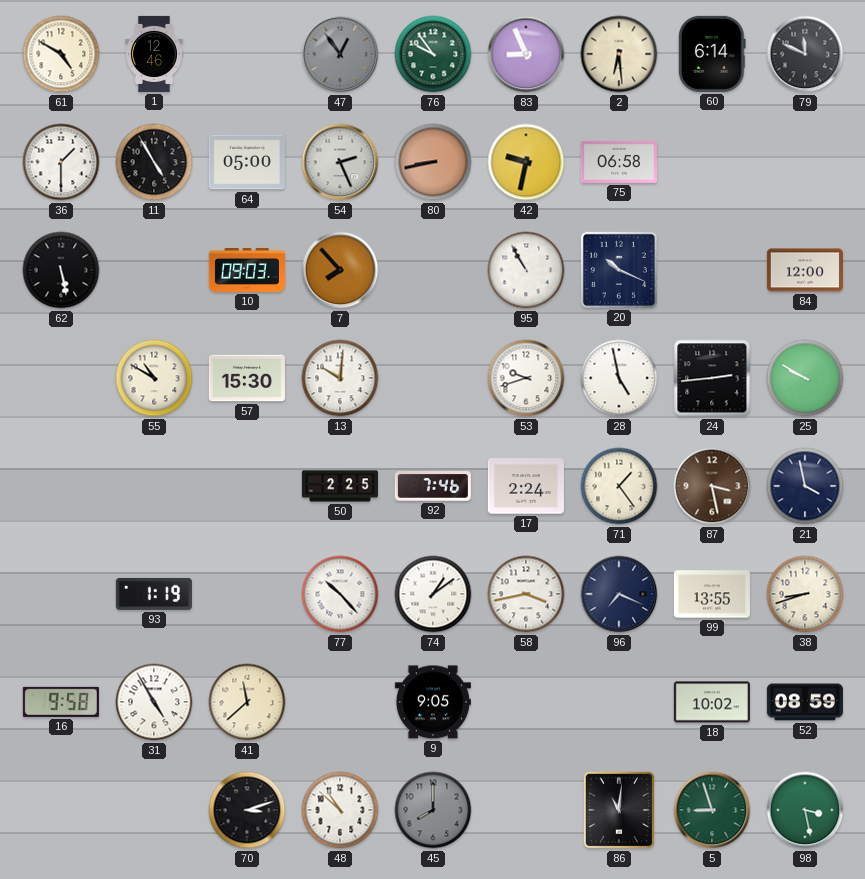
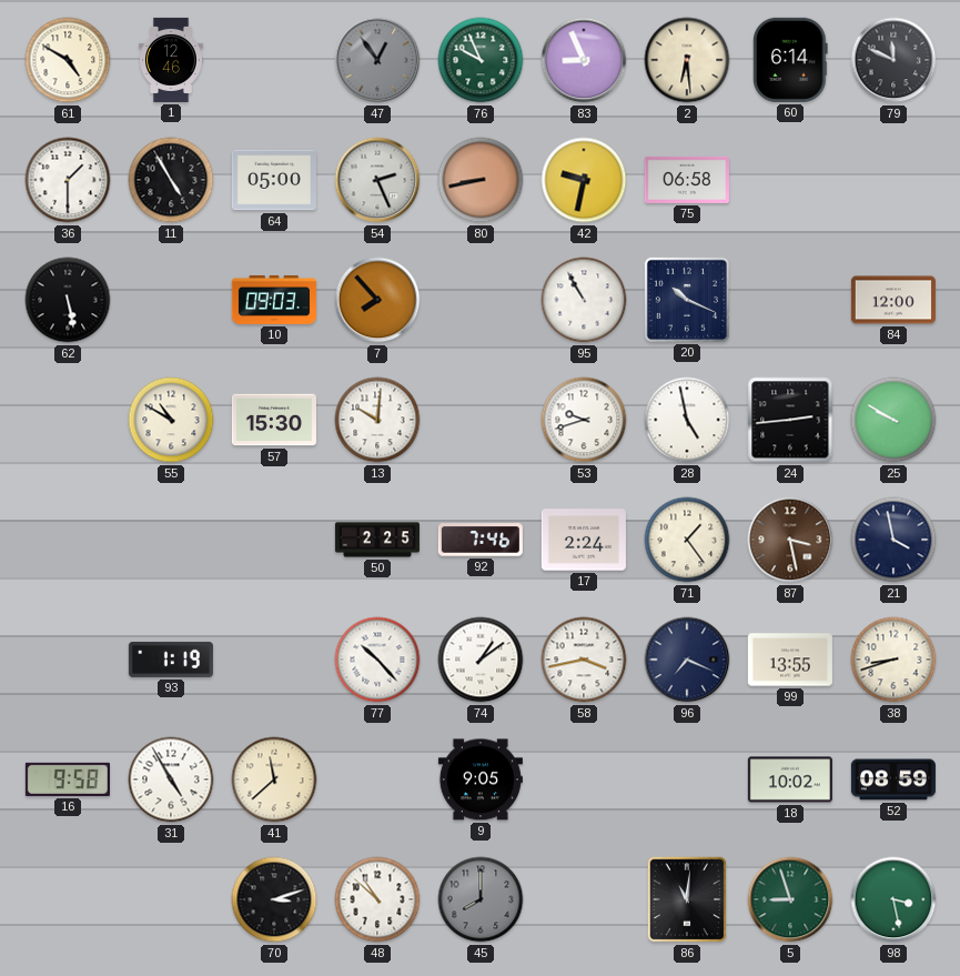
76: 9:54 -> 9:56 (481, 60)
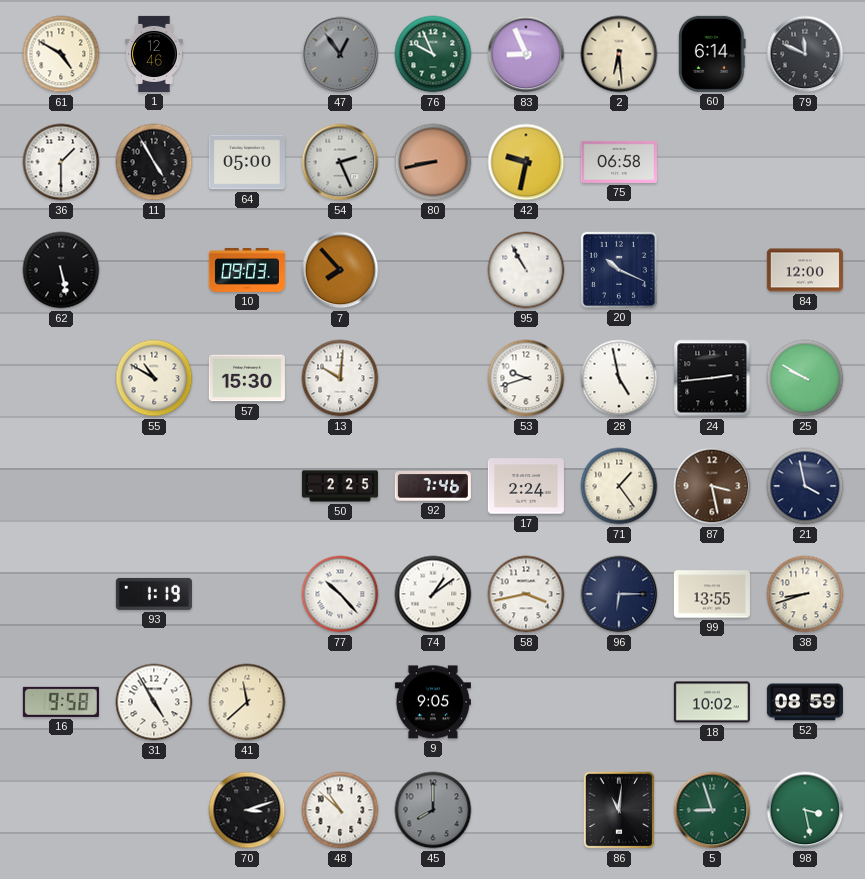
96: 7:19 -> 6:15 (619, 594)
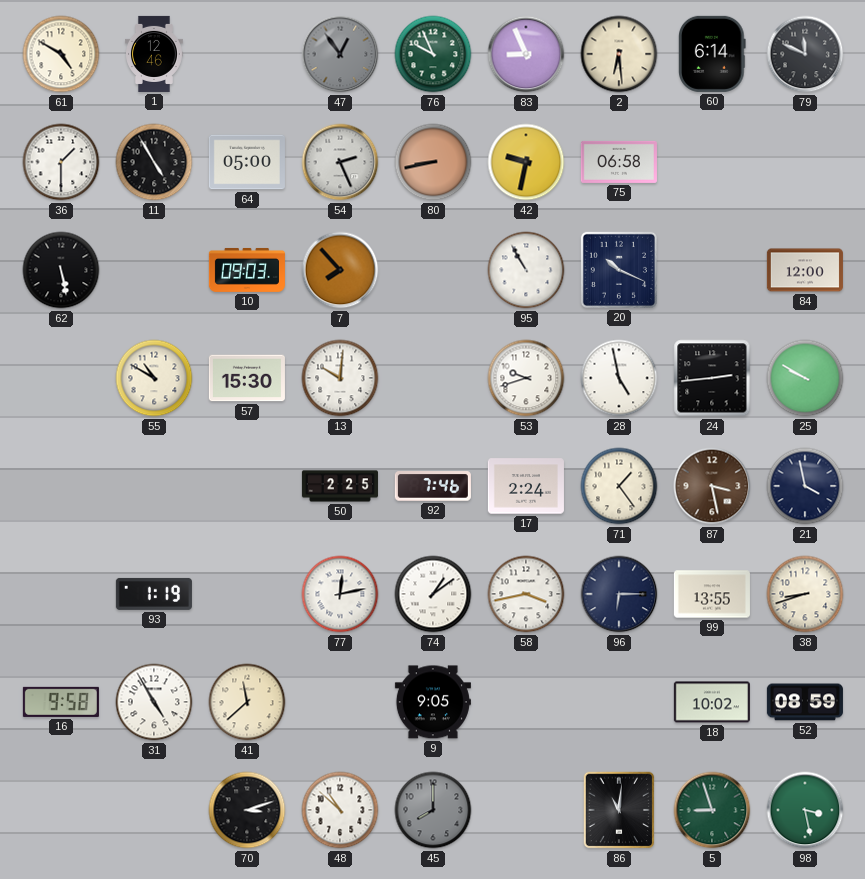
77: 10:23 -> 12:13 (340, 594)
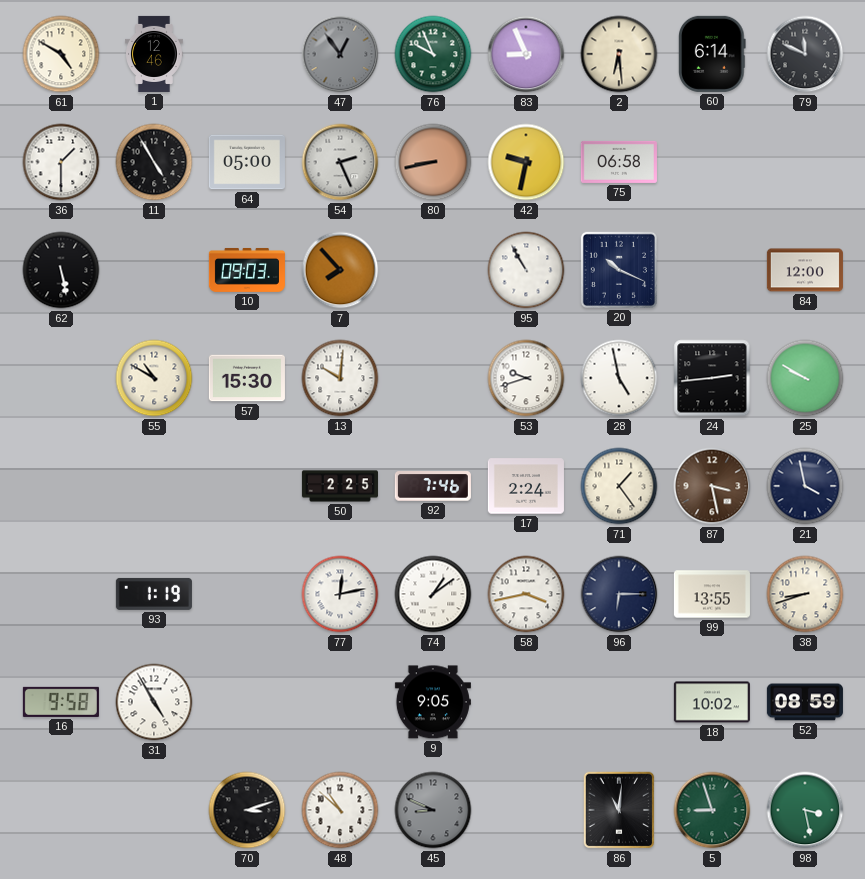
41: 11:38 -> none (247, 702)
45: 8:00 -> 8:49 (433, 810)
